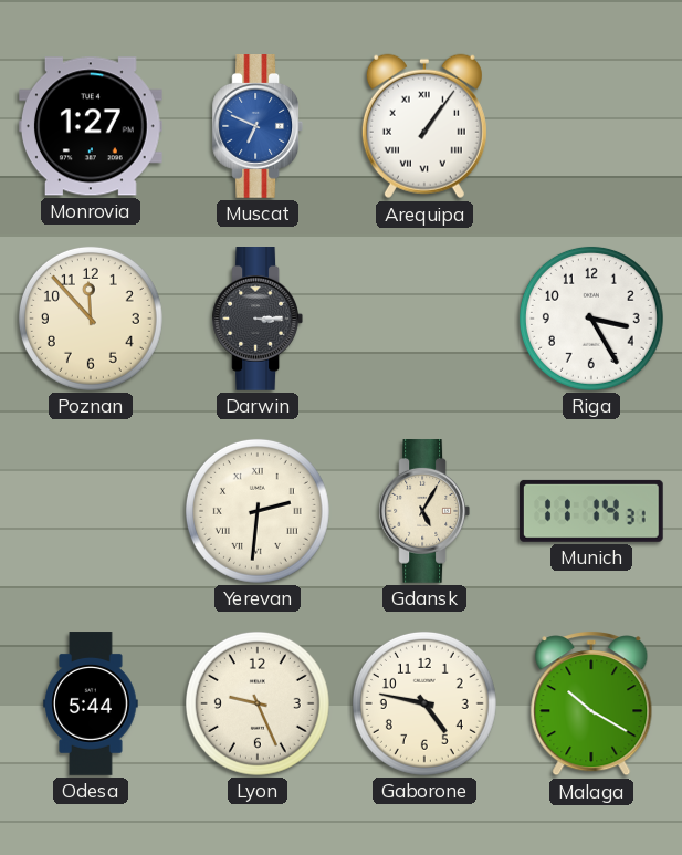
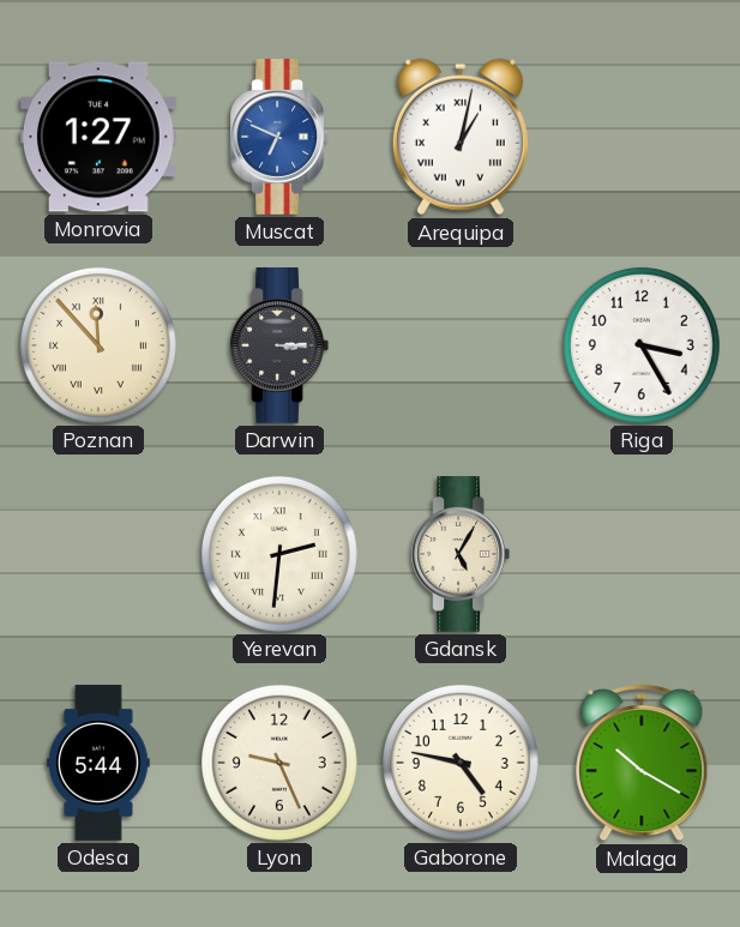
Arequipa: 1:06 -> 1:02 (461, 137)
Poznan numerals: Arabic -> Roman (98, 345)
Munich: 11:14 -> none (591, 511)
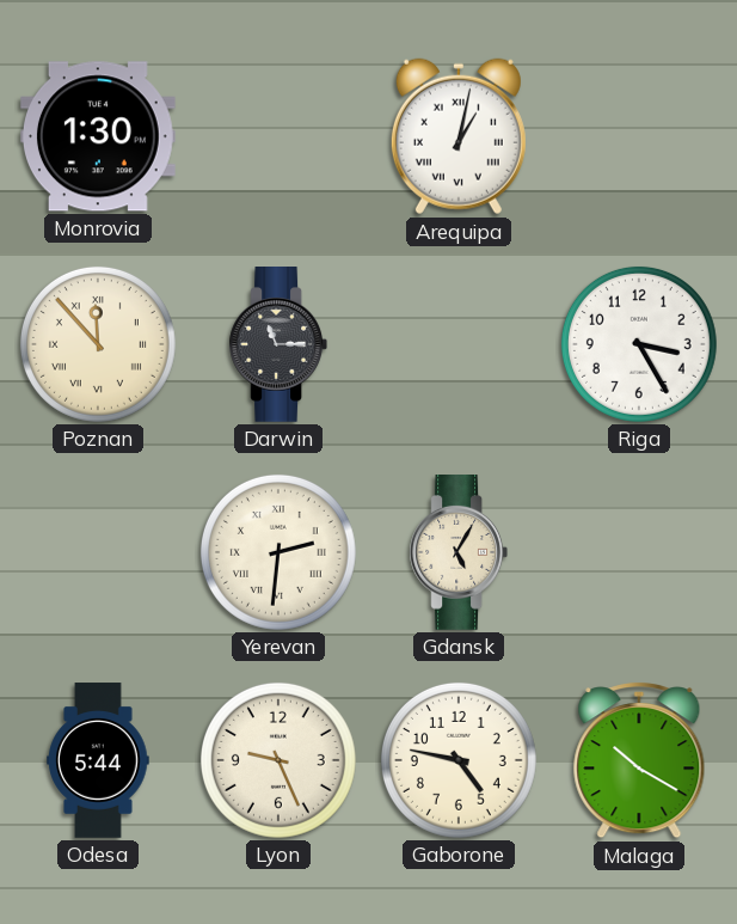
Monrovia: 1:27 -> 1:30 (98, 136)
Muscat: 6:49 -> none (279, 138)
Darwin: 3:15 -> 11:15 (278, 345)
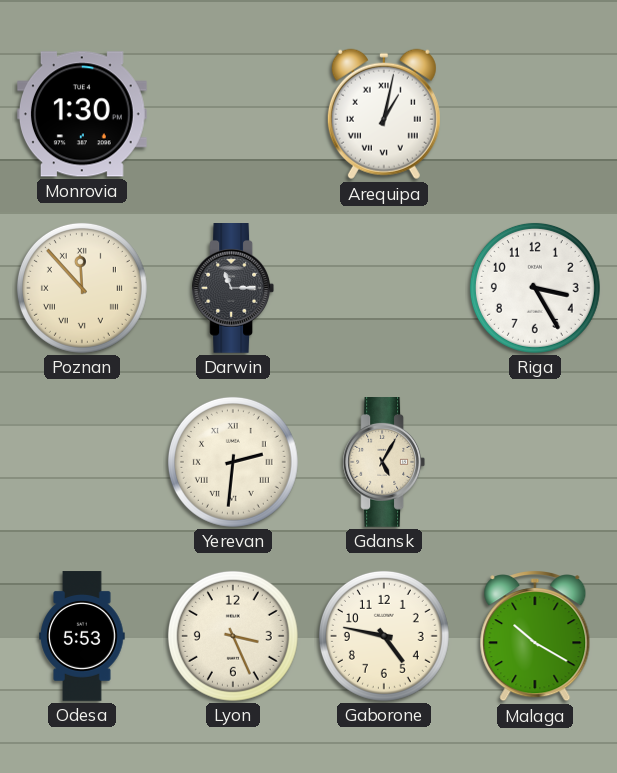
Odesa: 5:44 -> 5:53 (82, 636)
Lyon: 9:26 -> 3:26 (233, 636)
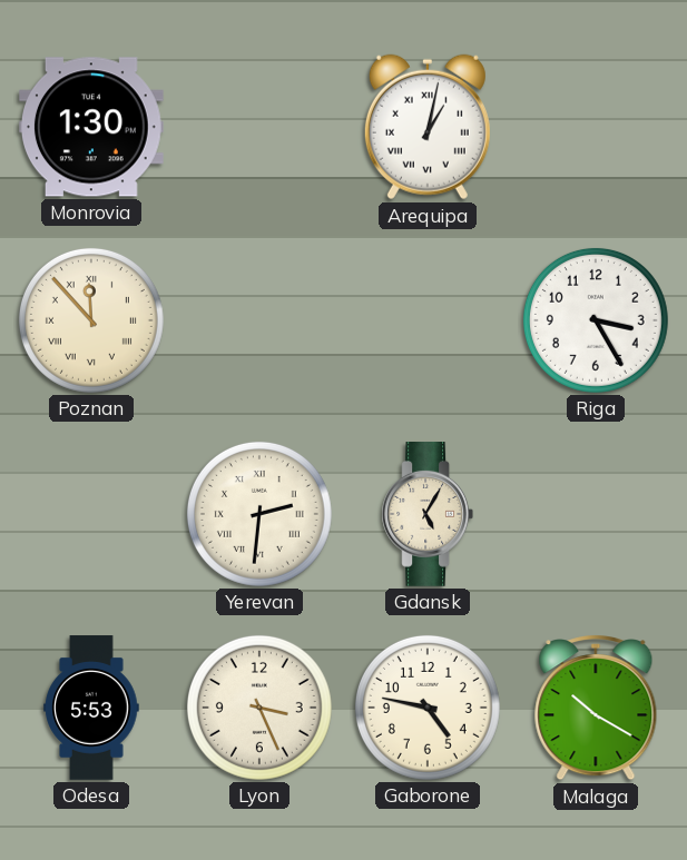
Darwin: 11:15 -> none (233, 289)
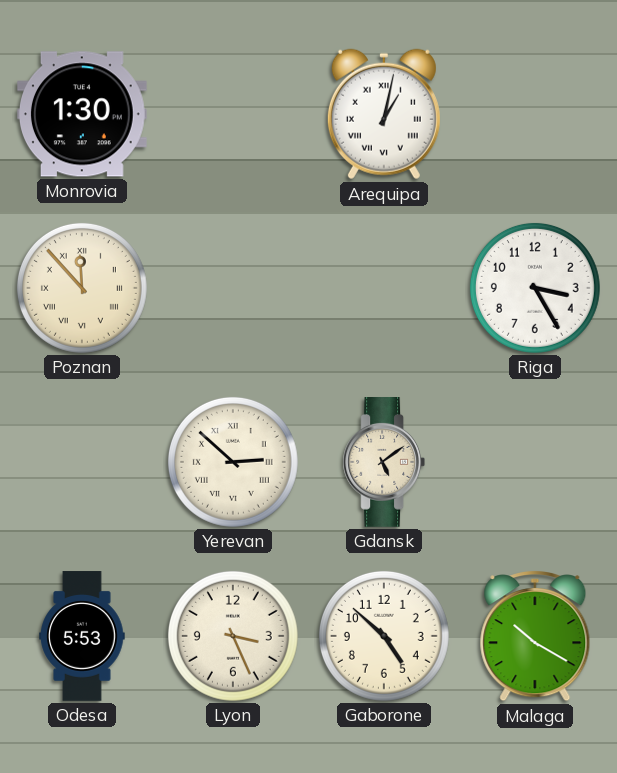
Yerevan: 2:31 -> 2:52 (233, 462)
Gdansk: 5:05 -> 5:09 (384, 463)
Gaborone: 4:47 -> 4:52 (384, 636)
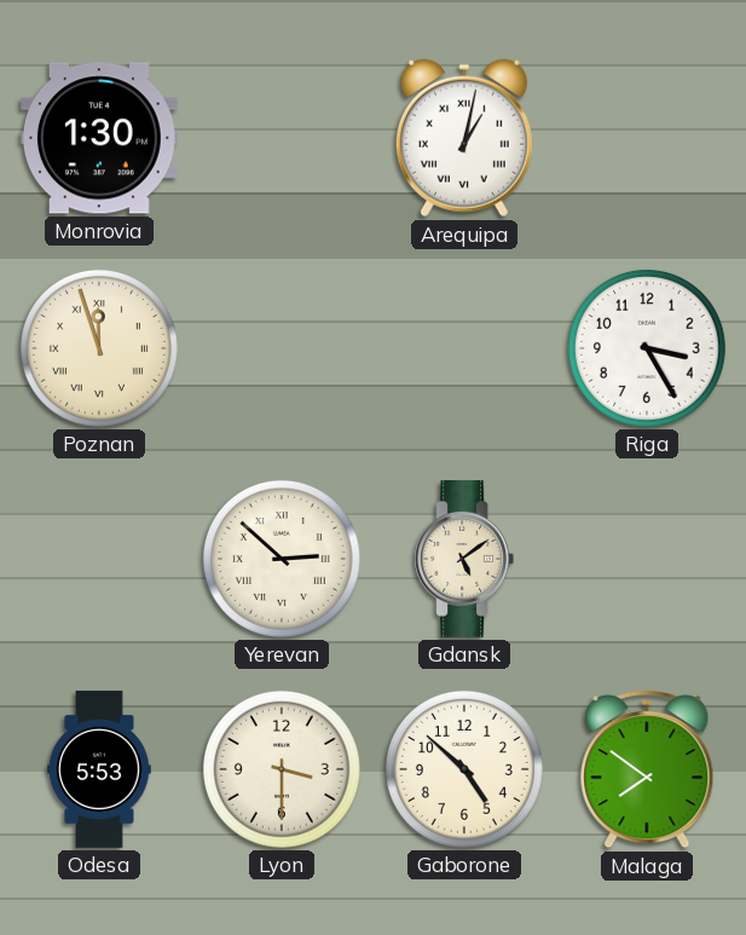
Poznan: 11:53 -> 11:57 (99, 348)
Lyon: 3:26 -> 3:30 (282, 769)
Malaga: 10:20 -> 7:51 (647, 770)
